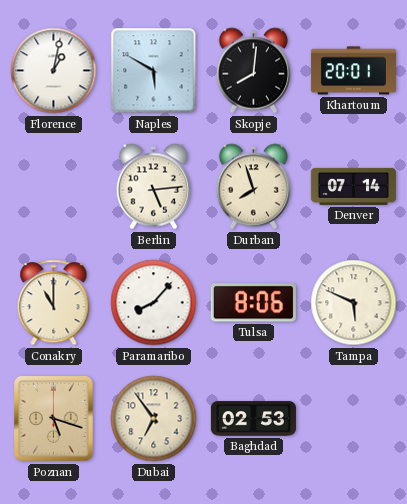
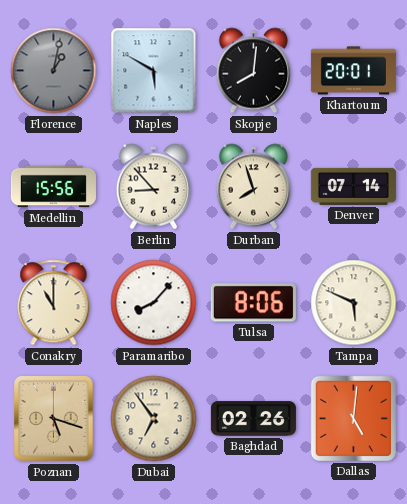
Florence dial: white -> grey (54, 71)
Medellin: none -> 15:56 (53, 187)
Berlin: 5:14 -> 8:53 (154, 187)
Baghdad: 02:53 -> 02:26 (253, 419)
Dallas: none -> 5:01 (353, 418)
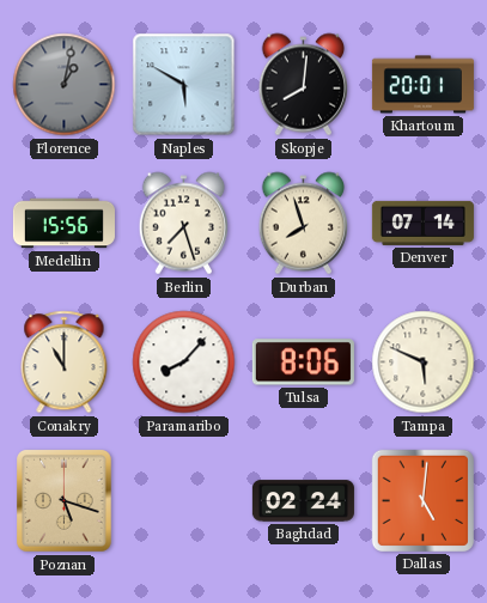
Berlin: 8:53 -> 7:27 (184, 224)
Dubai: 6:54 -> none (154, 419)
Baghdad: 02:26 -> 02:24 (303, 501)
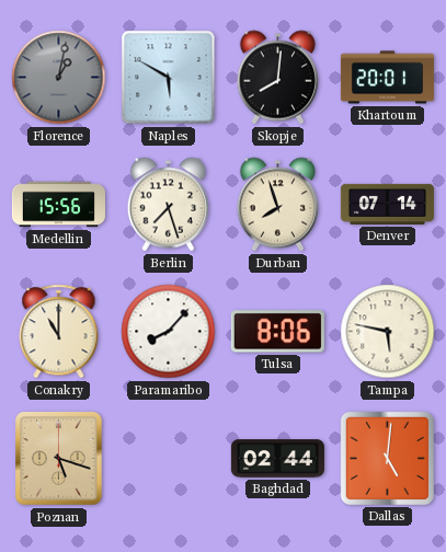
Tampa: 5:49 -> 5:47 (388, 332)
Baghdad: 02:24 -> 02:44 (277, 459)
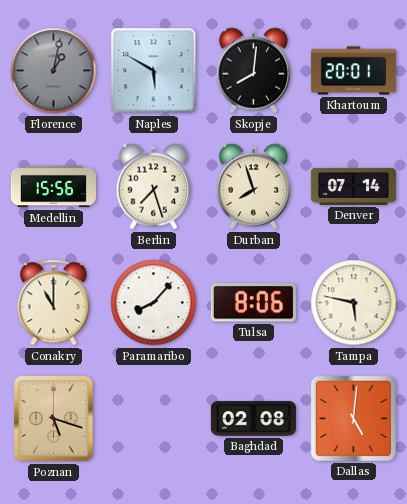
Baghdad: 02:44 -> 02:08 (253, 419)
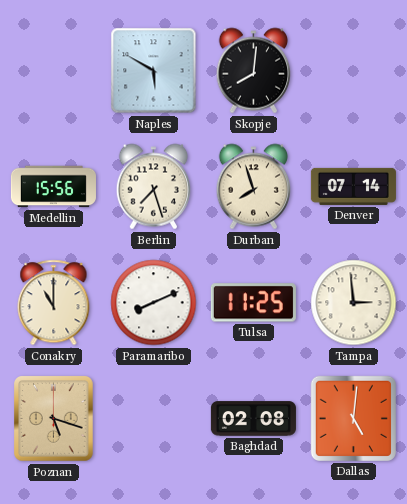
Florence: 1:02 -> none (54, 71)
Khartoum: 20:01 -> none (353, 71)
Paramaribo: 8:07 -> 8:11 (154, 303)
Tulsa: 8:06 -> 11:25 (253, 303)
Tampa: 5:47 -> 2:59 (354, 303)
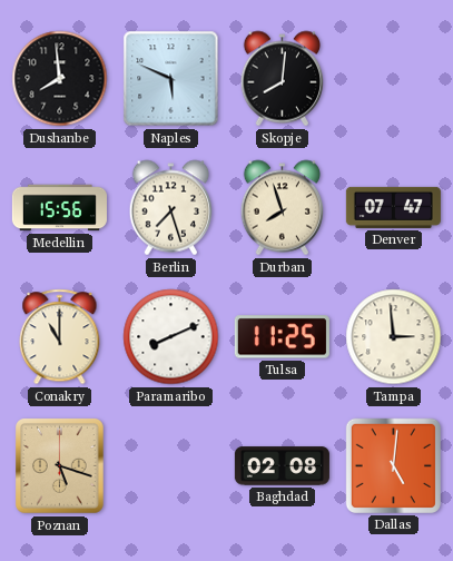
Dushanbe: none -> 7:59 (60, 79)
Naples: 5:50 -> 5:49 (171, 79)
Denver: 07:14 -> 07:47 (393, 207)
